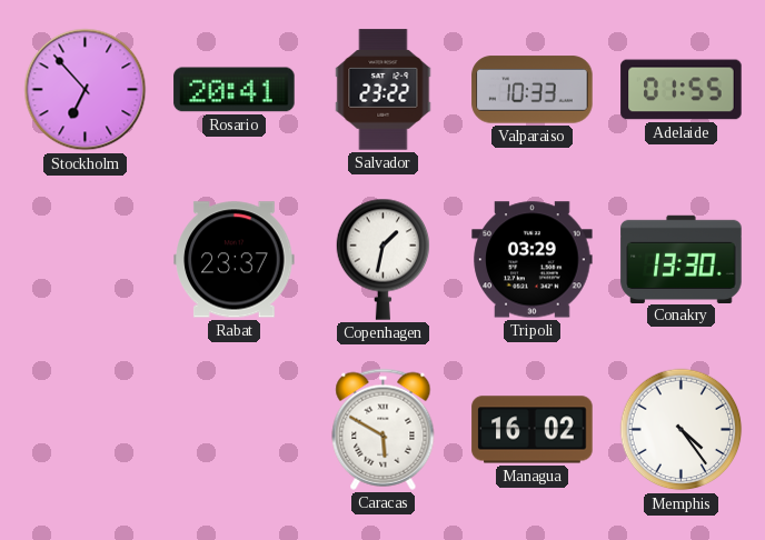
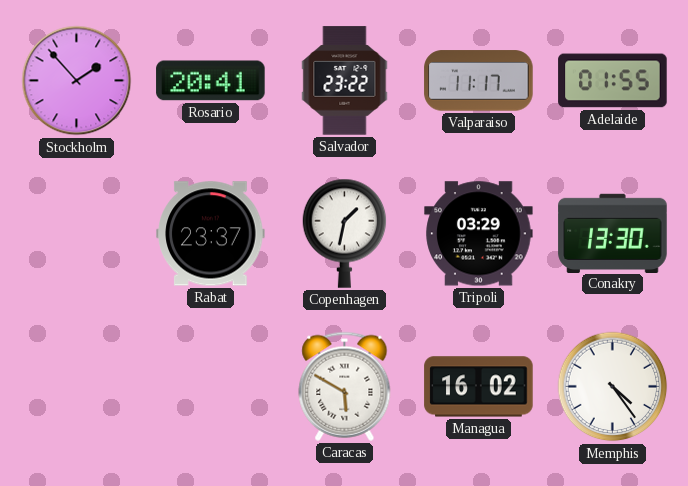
Stockholm: 6:53 -> 1:53 (77, 81)
Valparaiso: 10:33 -> 11:17 (479, 81)
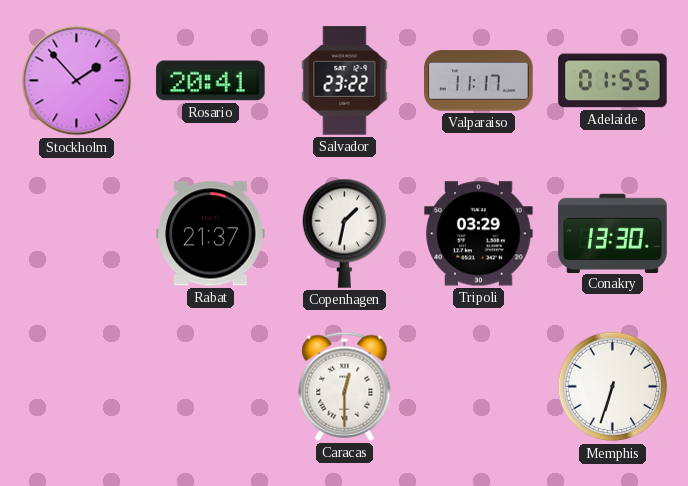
Rabat: 23:37 -> 21:37 (211, 234)
Caracas: 5:50 -> 12:30 (345, 386)
Managua: 16:02 -> none (479, 387)
Memphis: 4:24 -> 6:33 (613, 387)
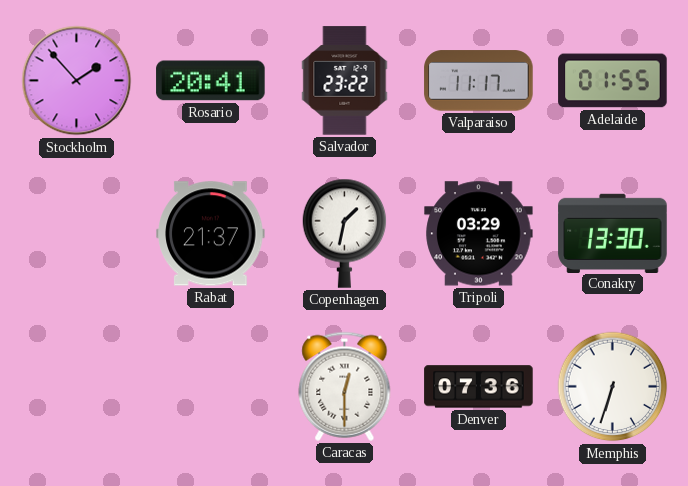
Denver: none -> 07:36 (479, 387)
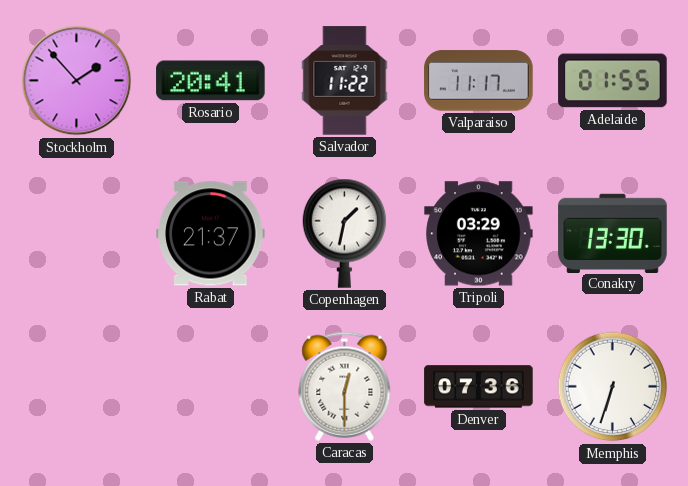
Salvador: 23:22 -> 11:22 (345, 81)
